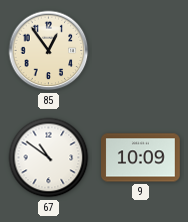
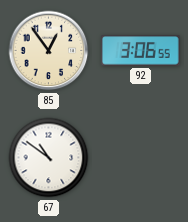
92: none -> 3:06 (140, 51)
9: 10:09 -> none (141, 158)
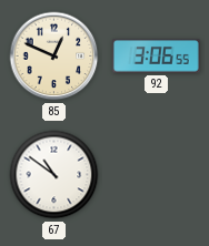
85: 12:54 -> 12:49 (54, 57)
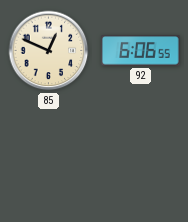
92: 3:06 -> 6:06 (140, 51)
67: 10:51 -> none (54, 175)
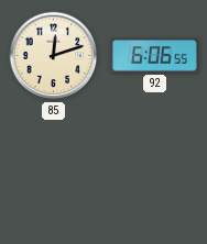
85: 12:49 -> 12:12 (54, 56)
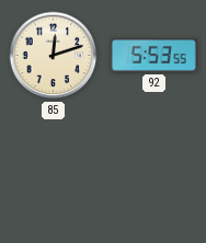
92: 6:06 -> 5:53 (153, 56)
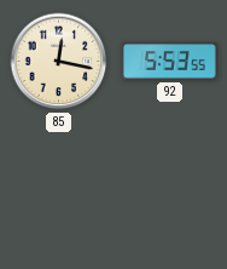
85: 12:12 -> 12:17 (59, 62)
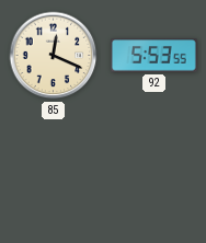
85: 12:17 -> 12:19 (54, 56)
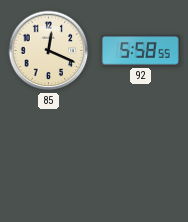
92: 5:53 -> 5:58 (140, 51)
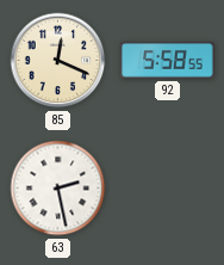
63: none -> 2:28 (58, 189)
